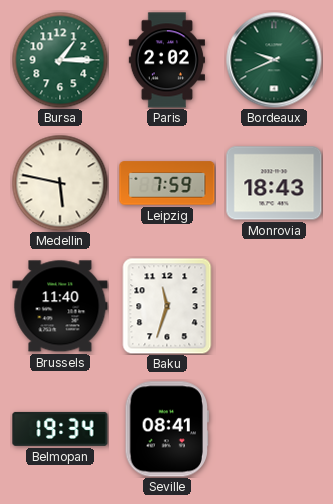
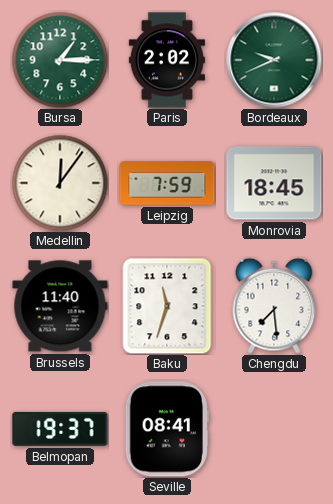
Medellin: 5:47 -> 12:06 (60, 183)
Monrovia: 18:43 -> 18:45 (274, 183)
Chengdu: none -> 7:29 (274, 306)
Belmopan: 19:34 -> 19:37 (60, 429)
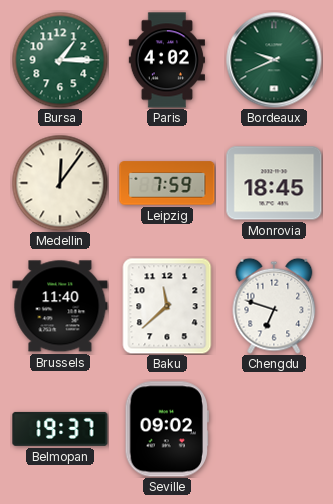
Paris: 2:02 -> 4:02 (166, 60)
Baku: 11:33 -> 11:38 (167, 306)
Chengdu: 7:29 -> 6:48 (274, 306)
Seville: 08:41 -> 09:02 (167, 429)
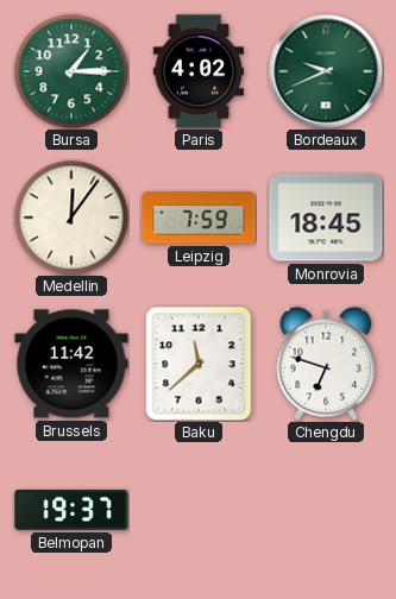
Brussels: 11:40 -> 11:42 (71, 364)
Seville: 09:02 -> none (167, 429)
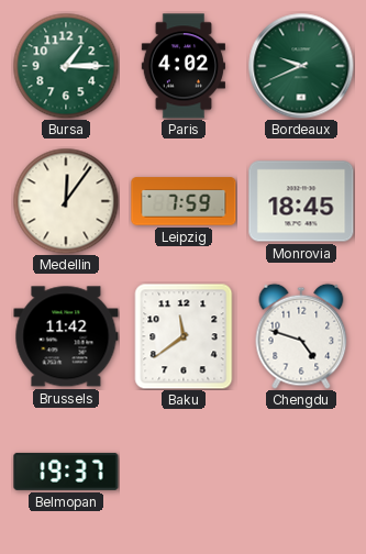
Baku: 11:38 -> 11:39 (184, 336)
Chengdu: 6:48 -> 4:48 (301, 336)
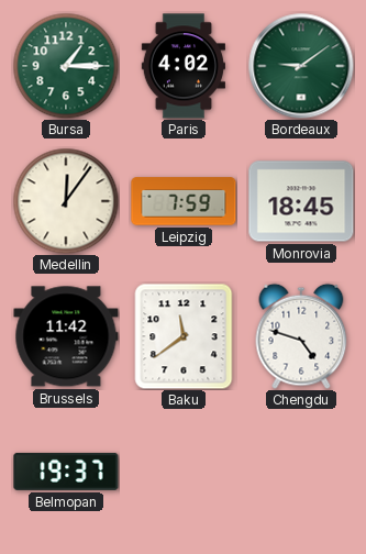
Bordeaux: 9:41 -> 9:09 (301, 66)
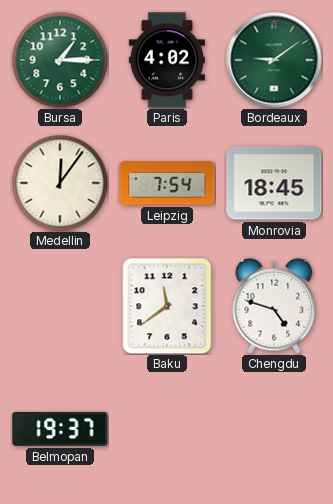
Leipzig: 7:59 -> 7:54 (167, 183)
Brussels: 11:42 -> none (66, 336)
